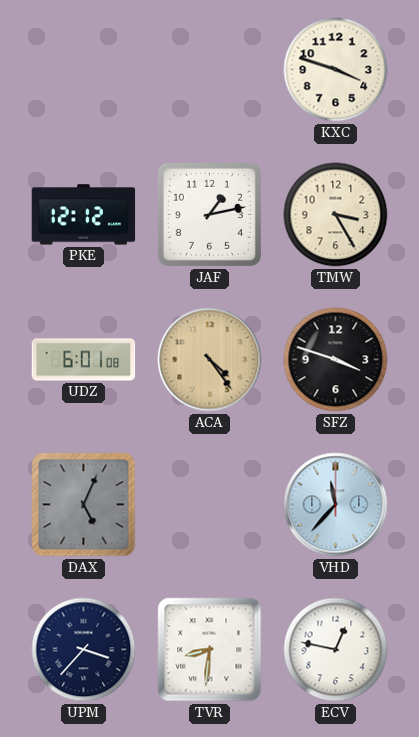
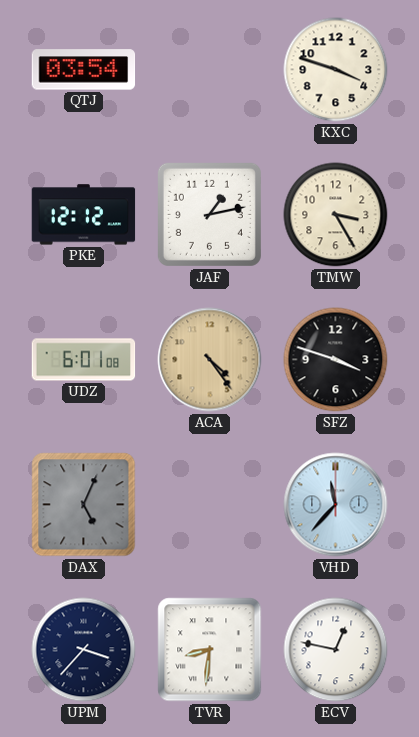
QTJ: none -> 03:54 (84, 70)
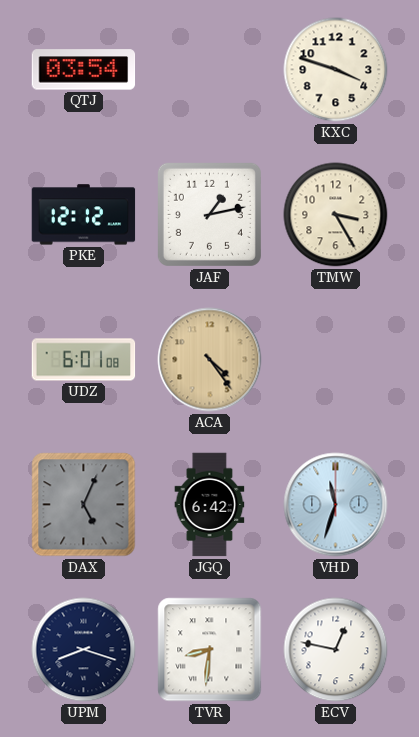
SFZ: 3:48 -> none (336, 360)
JGQ: none -> 6:42 (210, 505)
VHD: 11:37 -> 11:33 (336, 505)
UPM: 3:37 -> 8:18 (84, 650)
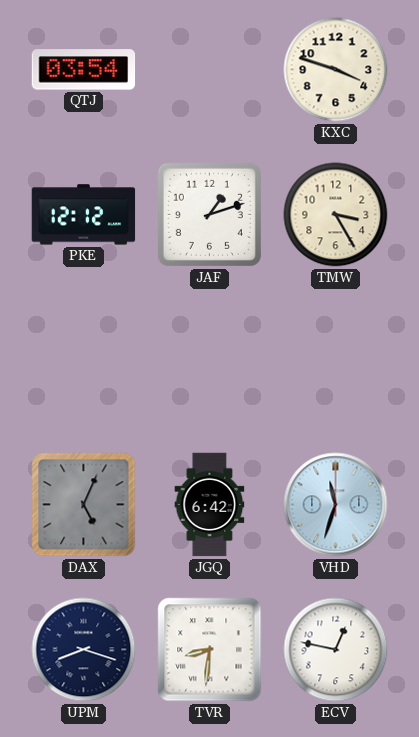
JAF: 1:13 -> 1:12 (209, 214)
UDZ: 6:01 -> none (84, 360)
ACA: 4:24 -> none (210, 360)
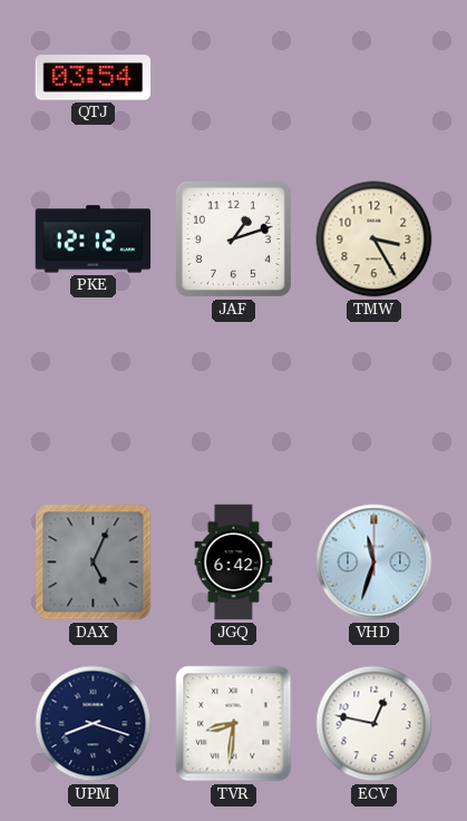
KXC: 3:48 -> none (336, 70)
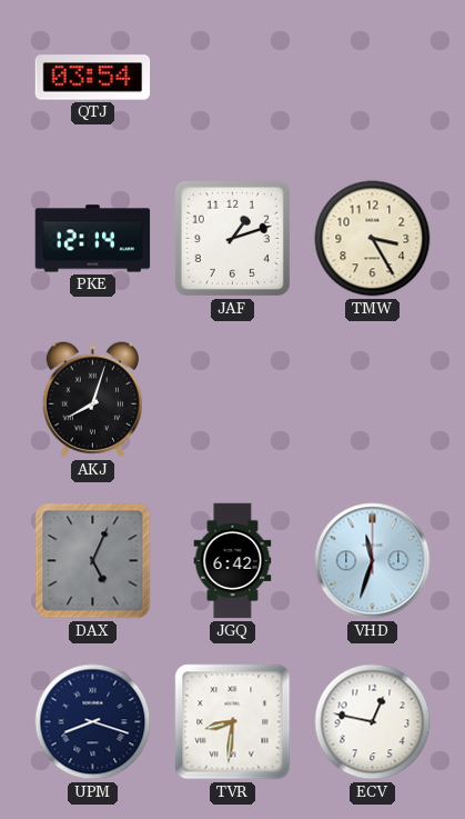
PKE: 12:12 -> 12:14 (93, 239)
AKJ: none -> 8:03 (92, 400)
